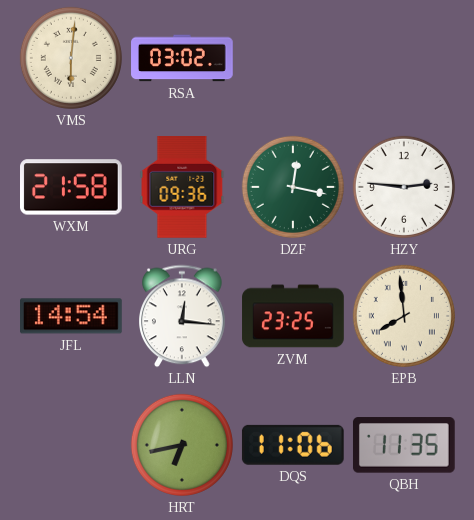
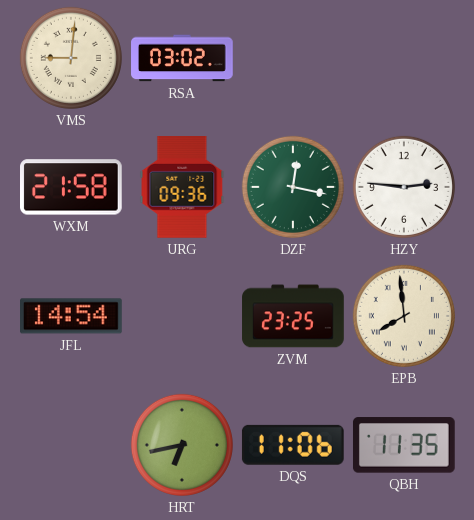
VMS: 6:01 -> 9:01 (71, 58)
LLN: 12:16 -> none (183, 316)
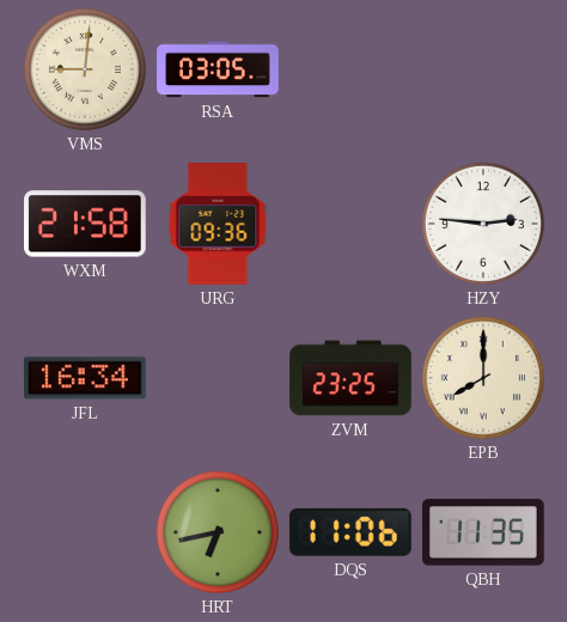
RSA: 03:02 -> 03:05 (218, 69)
DZF: 12:17 -> none (293, 187)
JFL: 14:54 -> 16:34 (86, 378)
EPB: 7:59 -> 8:00 (483, 378)
